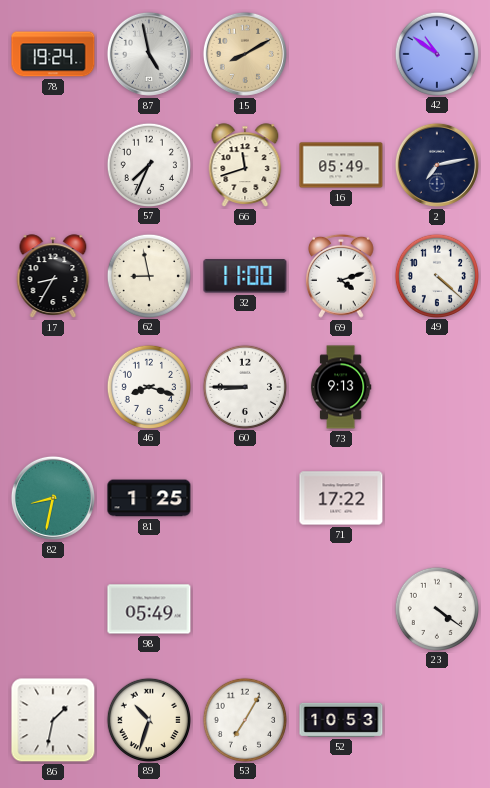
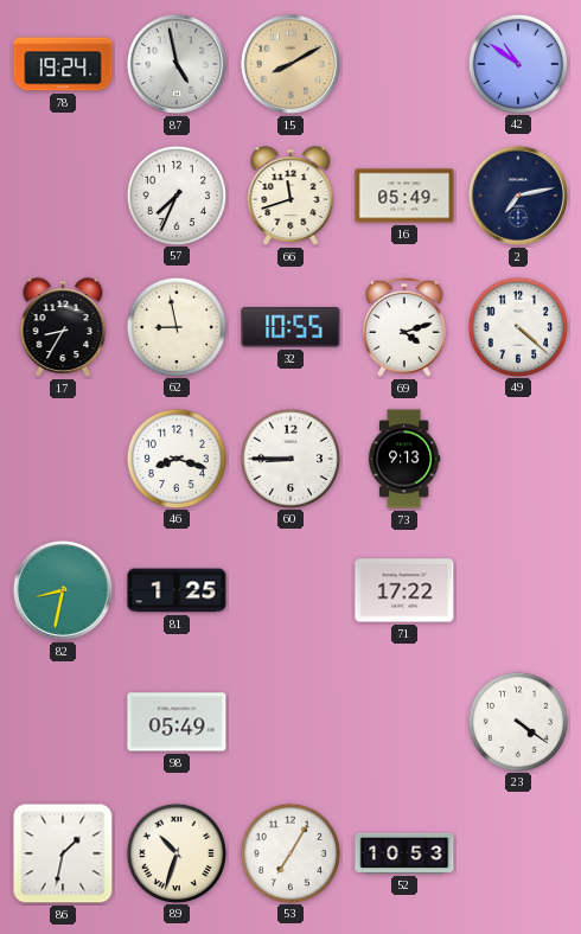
32: 11:00 -> 10:55 (290, 327)
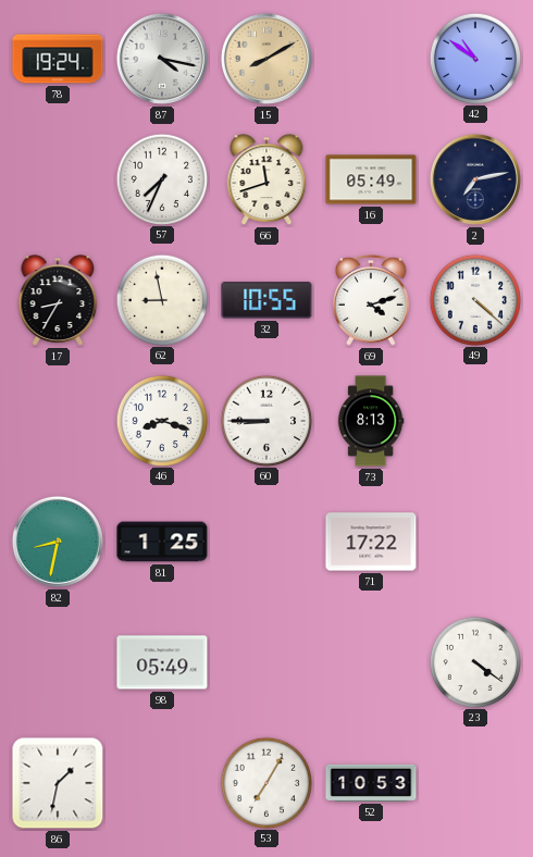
87: 4:58 -> 4:17 (162, 59)
73: 9:13 -> 8:13 (371, 421)
89: 10:33 -> none (175, 852)
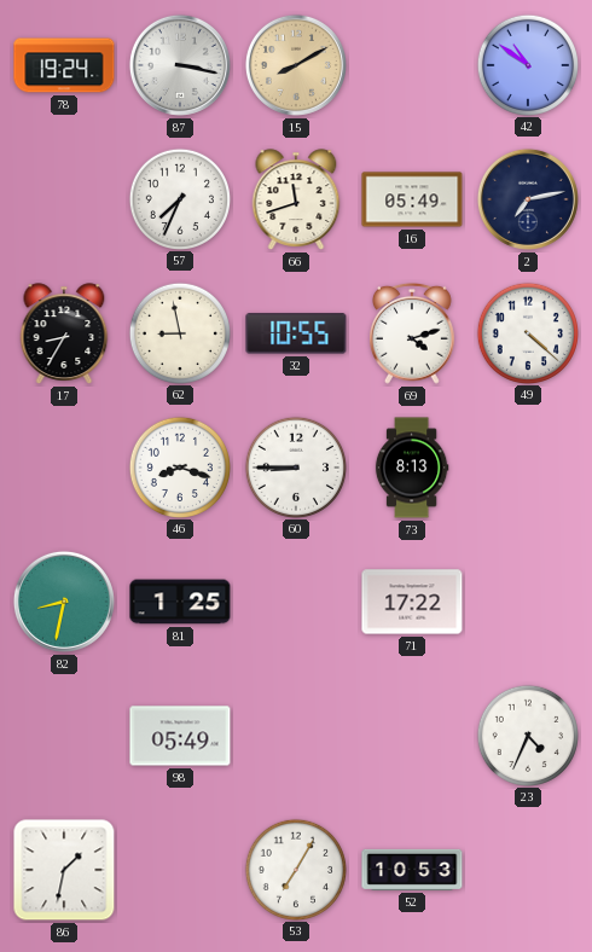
87: 4:17 -> 3:17 (180, 65)
23: 4:21 -> 4:34 (527, 735)
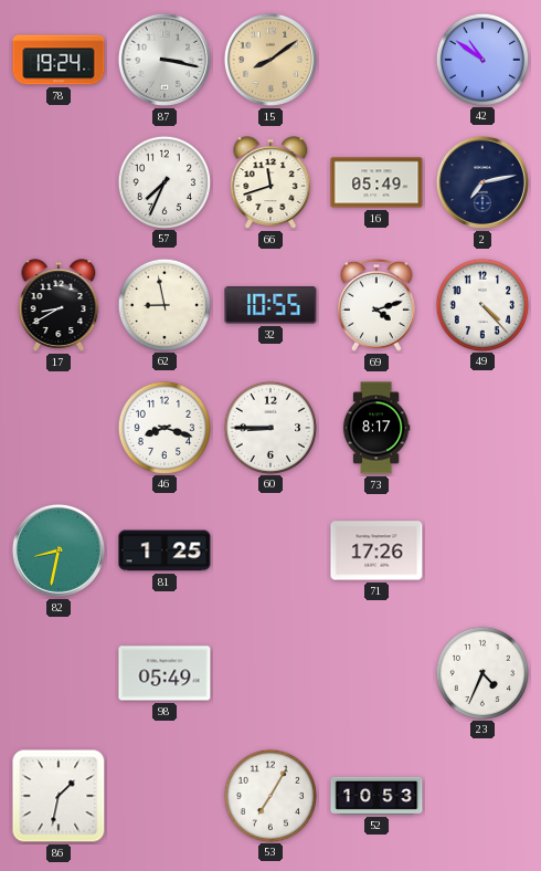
15: 8:10 -> 8:09 (270, 60)
17: 8:35 -> 8:40 (59, 305)
49: 4:22 -> 4:23 (481, 304)
73: 8:13 -> 8:17 (376, 428)
71: 17:22 -> 17:26 (376, 550)
